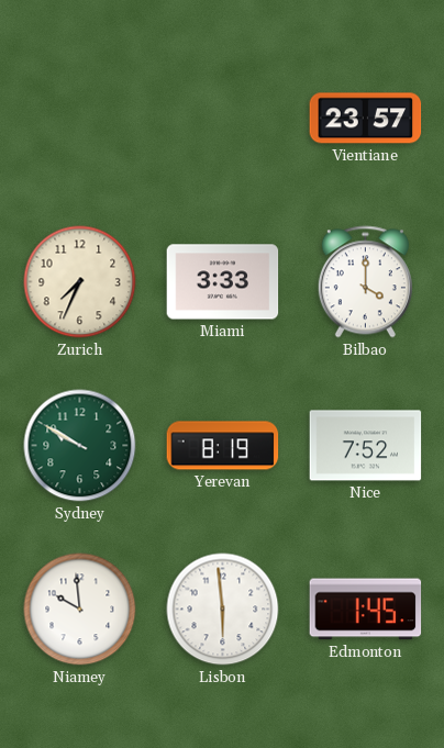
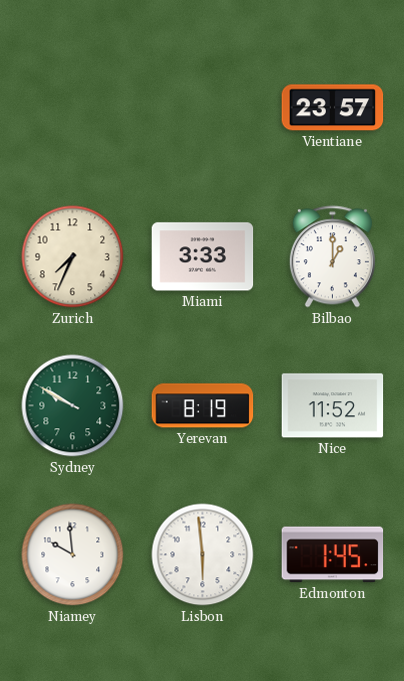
Bilbao: 4:00 -> 1:00 (332, 257)
Nice: 7:52 -> 11:52 (333, 406)
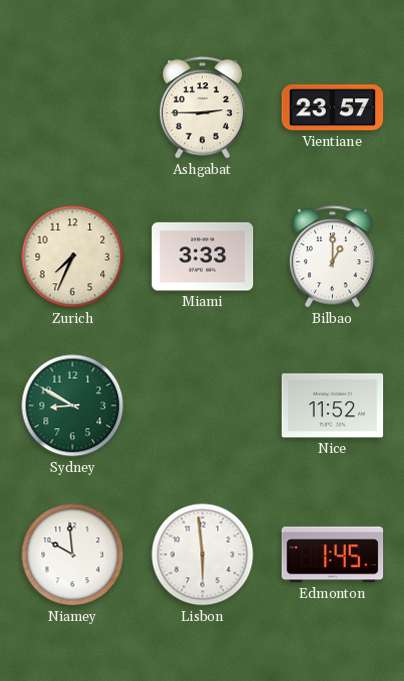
Ashgabat: none -> 2:45 (202, 108)
Sydney: 9:50 -> 8:50 (73, 406)
Yerevan: 8:19 -> none (203, 406)
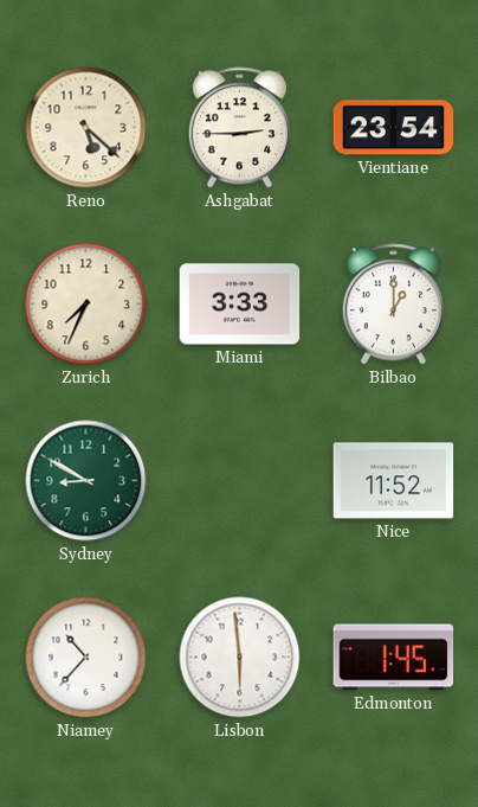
Reno: none -> 5:22 (86, 128)
Vientiane: 23:57 -> 23:54 (394, 128)
Niamey: 9:59 -> 10:37 (86, 658)
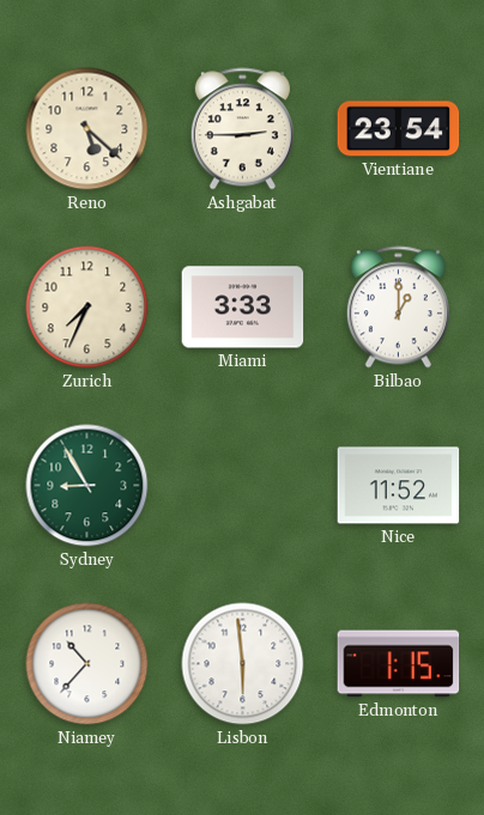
Sydney: 8:50 -> 8:55 (87, 486)
Edmonton: 1:45 -> 1:15 (399, 664)
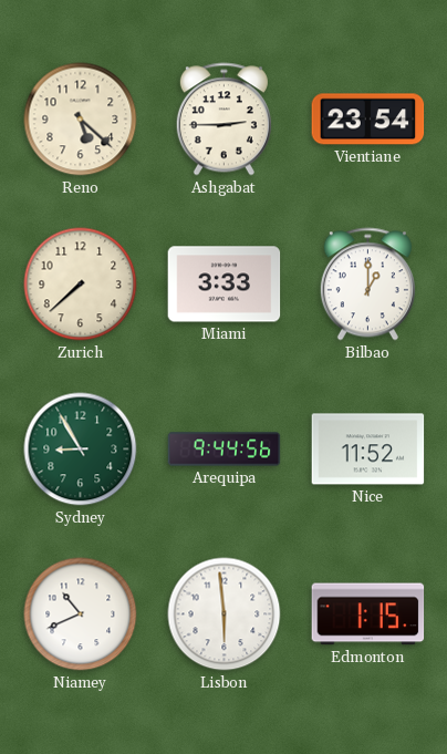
Zurich: 7:34 -> 7:38 (81, 285)
Arequipa: none -> 9:44 (225, 450)
Niamey: 10:37 -> 10:41 (81, 614)
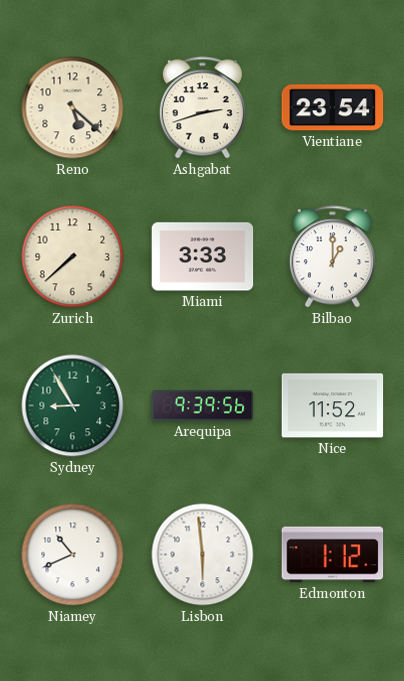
Ashgabat: 2:45 -> 2:42 (202, 108)
Arequipa: 9:44 -> 9:39 (203, 406)
Edmonton: 1:15 -> 1:12 (333, 555)
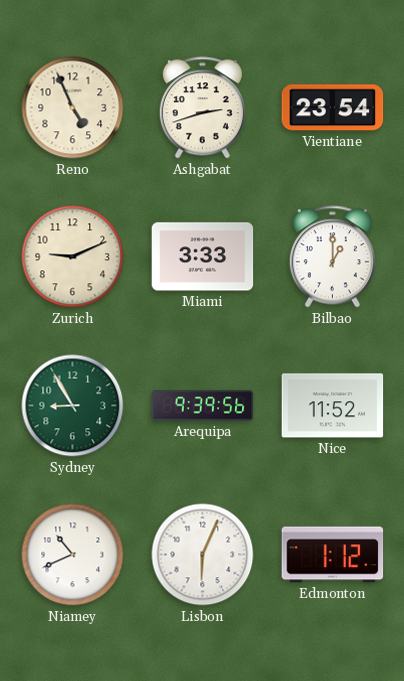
Reno: 5:22 -> 4:56 (73, 108)
Zurich: 7:38 -> 9:11 (73, 257)
Lisbon: 5:59 -> 6:04 (203, 555)
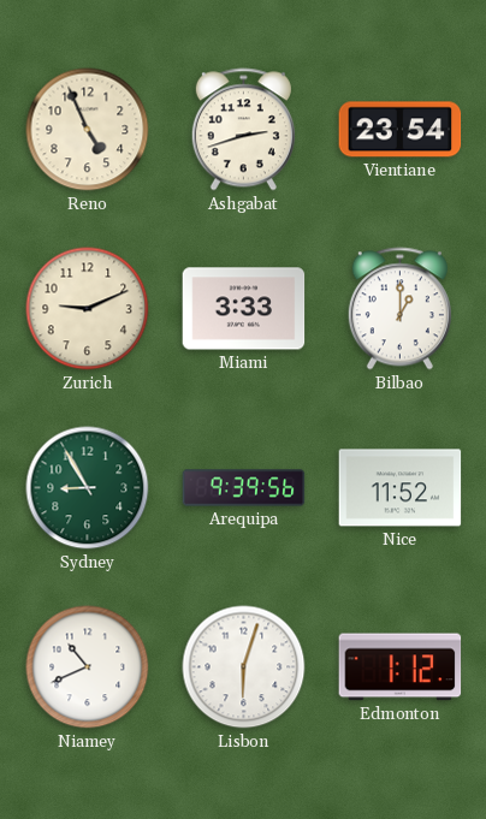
Lisbon: 6:04 -> 6:03 (244, 667)
